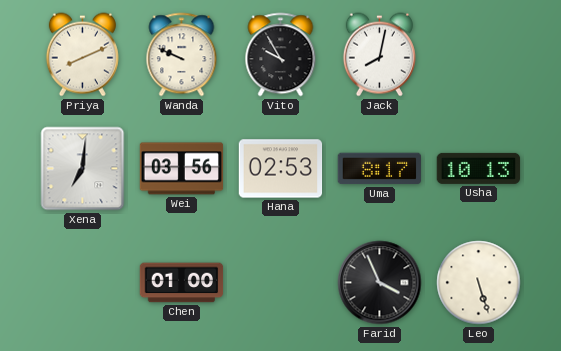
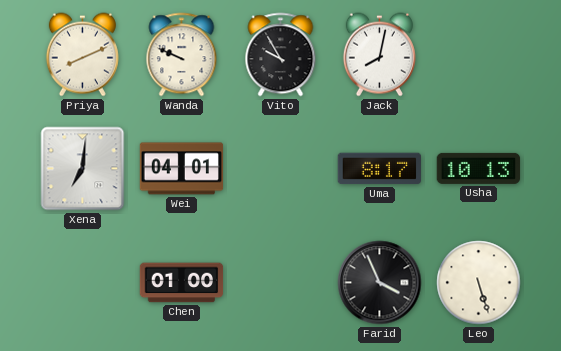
Wei: 03:56 -> 04:01 (182, 169)
Hana: 02:53 -> none (281, 169)
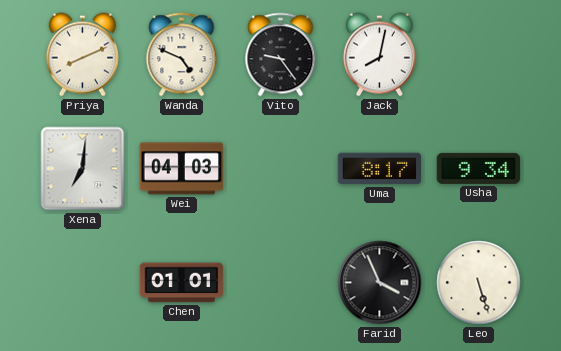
Wanda: 9:49 -> 4:49 (182, 55)
Vito: 9:55 -> 9:24 (281, 55)
Wei: 04:01 -> 04:03 (182, 169)
Usha: 10:13 -> 9:34 (479, 168)
Chen: 01:00 -> 01:01 (182, 283)
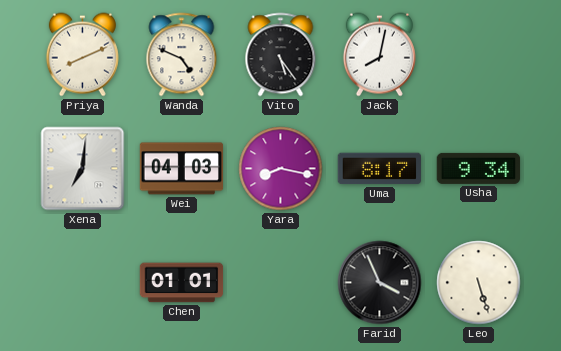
Vito: 9:24 -> 5:24 (281, 55)
Yara: none -> 8:17 (281, 169)
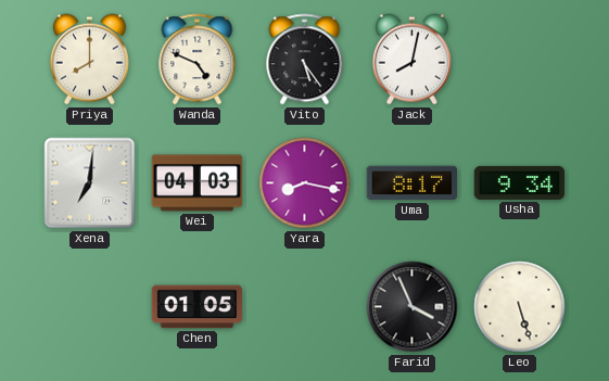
Priya: 8:11 -> 8:00 (89, 60)
Chen: 01:01 -> 01:05 (198, 307)
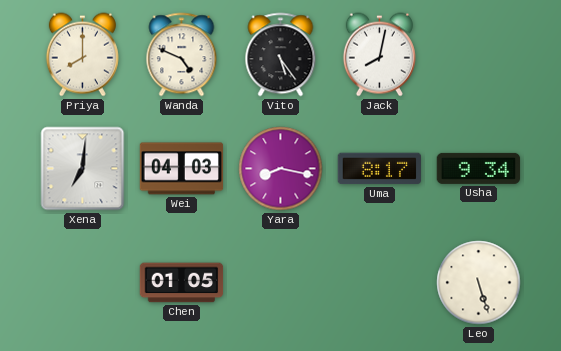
Farid: 3:56 -> none (413, 307)
